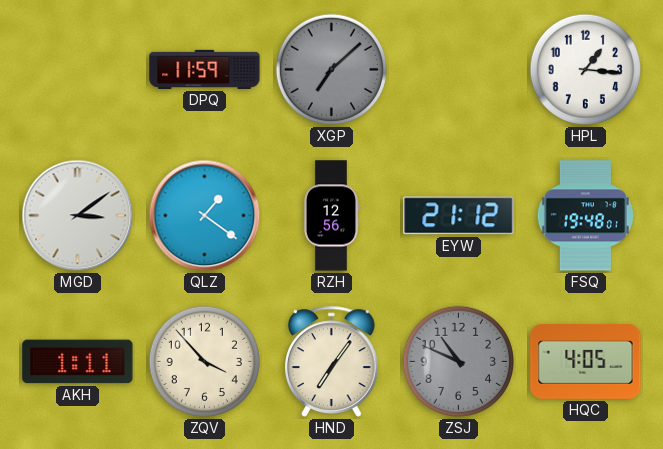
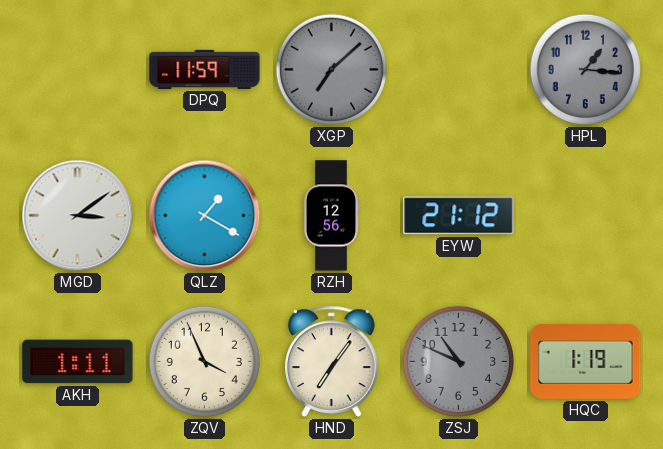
HPL dial: white -> grey (585, 69)
QLZ: 1:21 -> 1:20 (205, 216)
FSQ: 19:48 -> none (585, 216)
ZQV: 3:53 -> 3:56 (204, 361)
HQC: 4:05 -> 1:19 (586, 361)
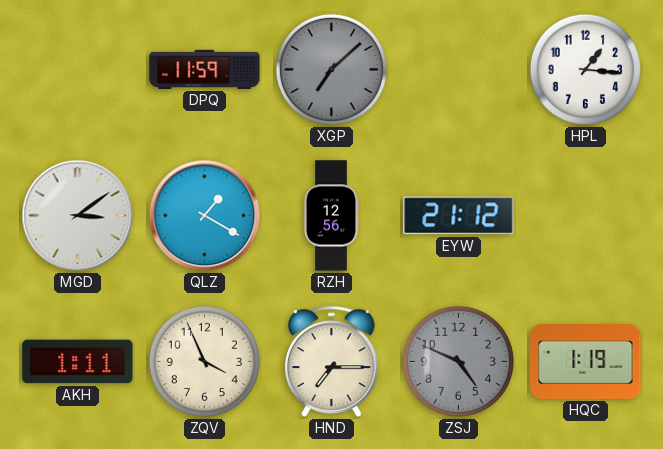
HPL dial: grey -> white (585, 69)
HND: 7:06 -> 7:15 (332, 361)
ZSJ: 10:49 -> 4:49 (458, 361)
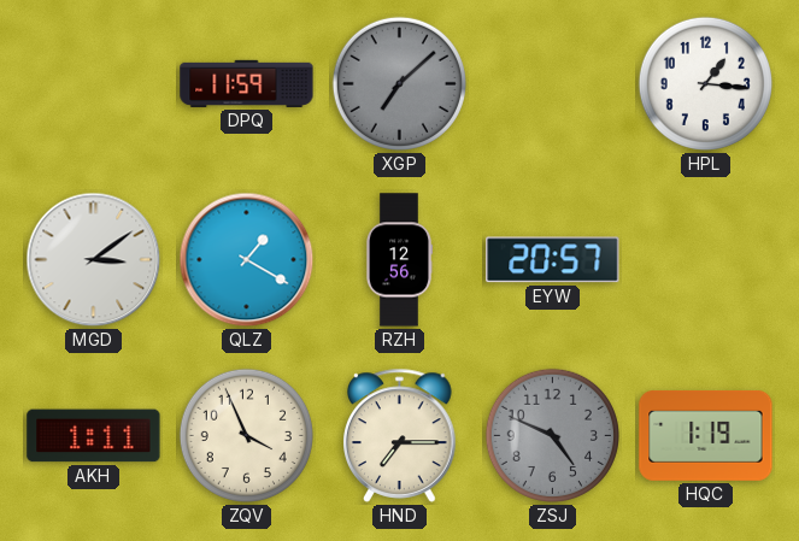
EYW: 21:12 -> 20:57 (553, 260)
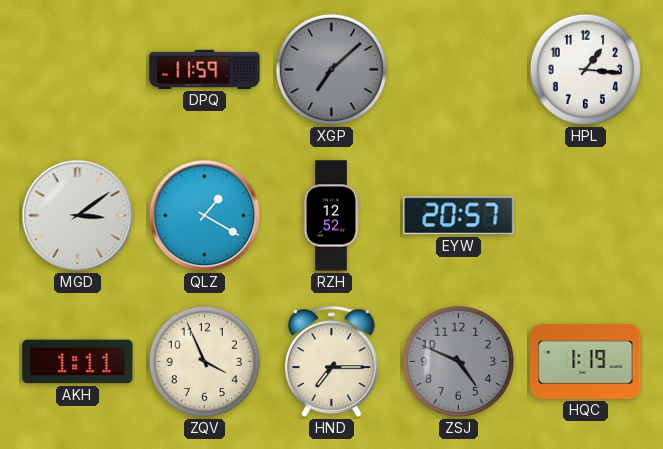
RZH: 12:56 -> 12:52 (330, 216)
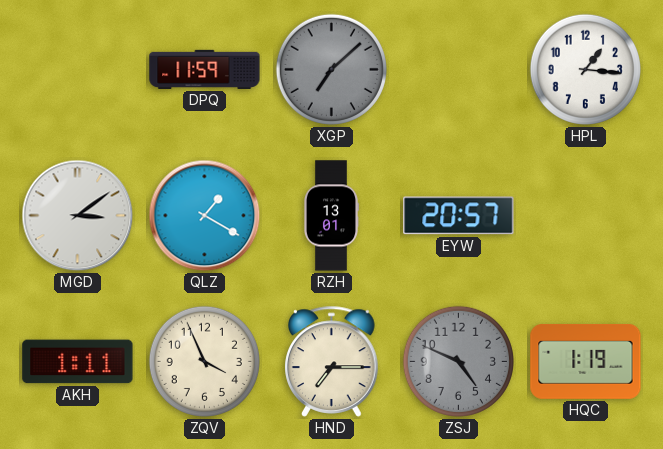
RZH: 12:52 -> 13:01 (330, 216)
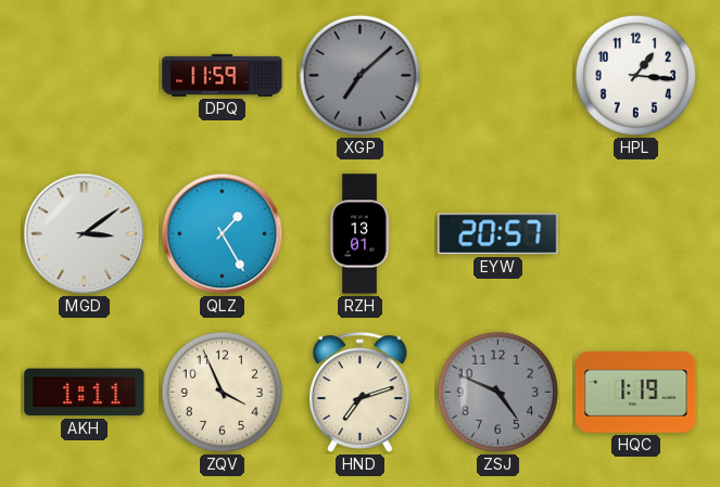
QLZ: 1:20 -> 1:25 (223, 234)
HND: 7:15 -> 7:12 (361, 392)
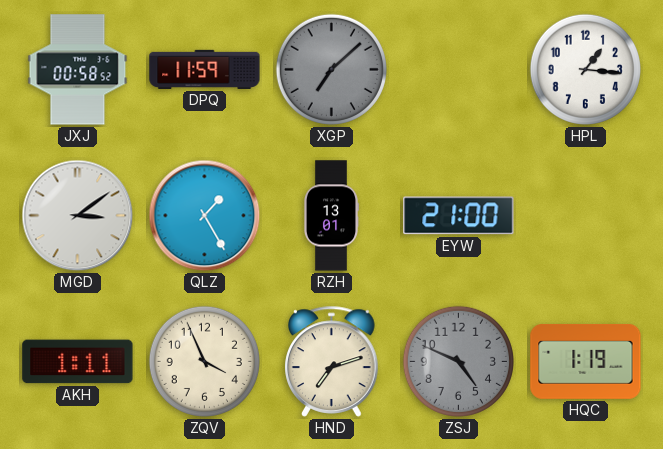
JXJ: none -> 00:58 (78, 70)
EYW: 20:57 -> 21:00 (459, 216)
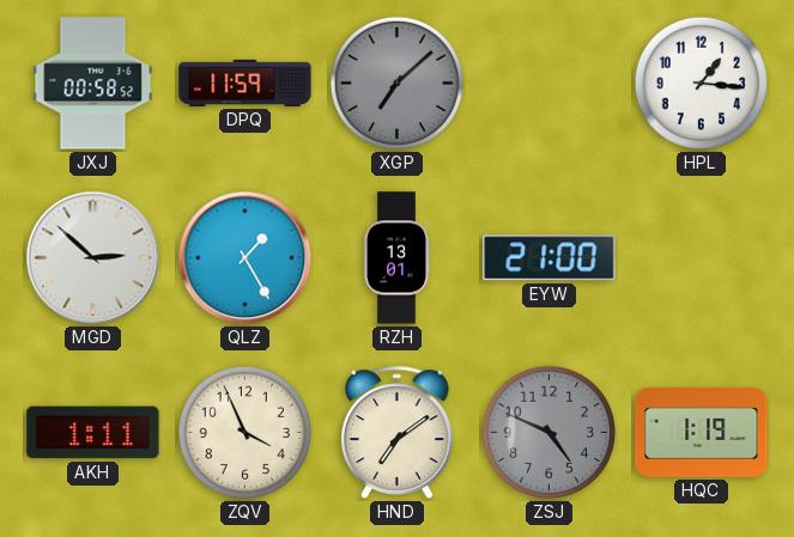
MGD: 3:09 -> 2:52 (93, 258)
HND: 7:12 -> 7:09 (398, 432)
